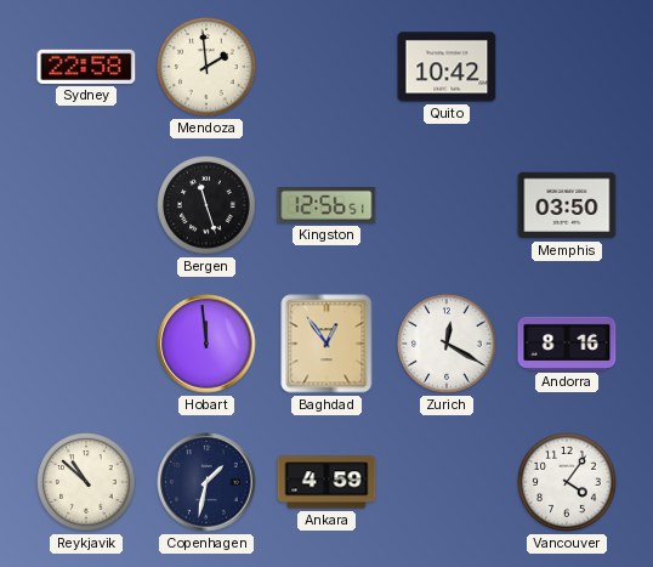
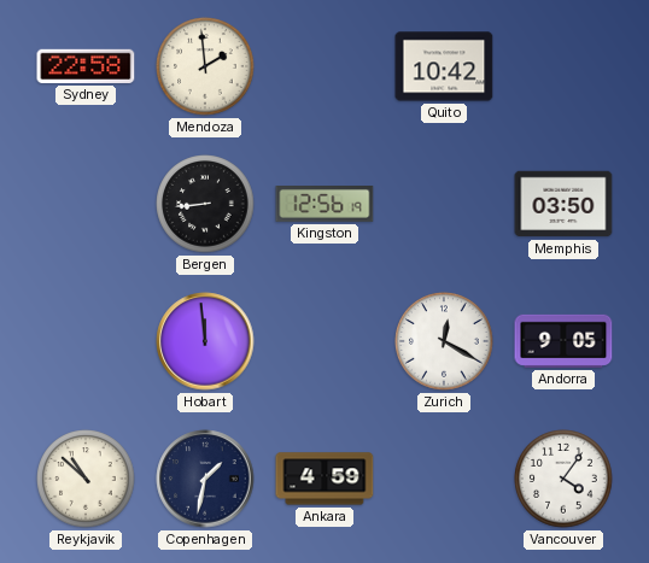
Bergen: 11:27 -> 8:44 (205, 204)
Kingston: 12:56:51 -> 12:56:19 (324, 205)
Baghdad: 12:54 -> none (326, 344)
Andorra: 8:16 -> 9:05 (563, 341)
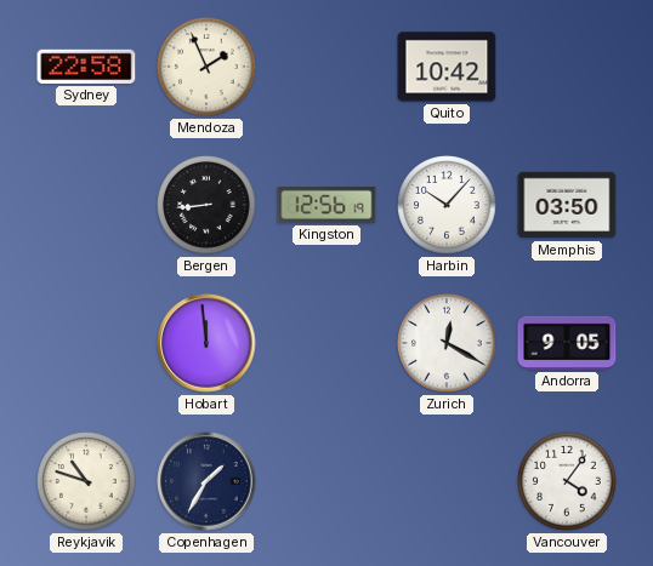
Mendoza: 1:59 -> 1:56 (206, 67)
Harbin: none -> 10:07 (447, 205)
Reykjavik: 10:52 -> 10:48 (86, 481)
Copenhagen: 1:32 -> 1:35 (206, 481)
Ankara: 4:59 -> none (324, 479)
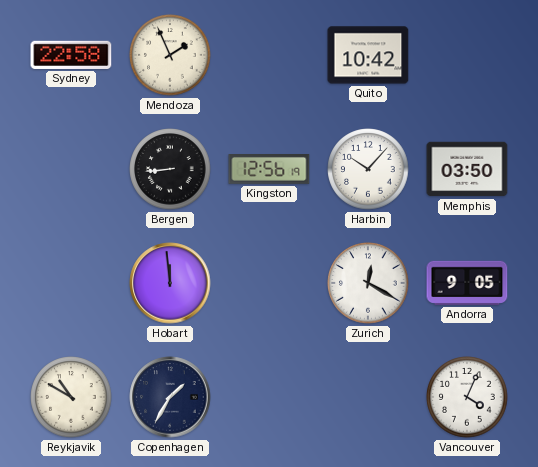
Reykjavik: 10:48 -> 10:50 (71, 397)
Vancouver: 4:06 -> 4:04 (467, 397)
